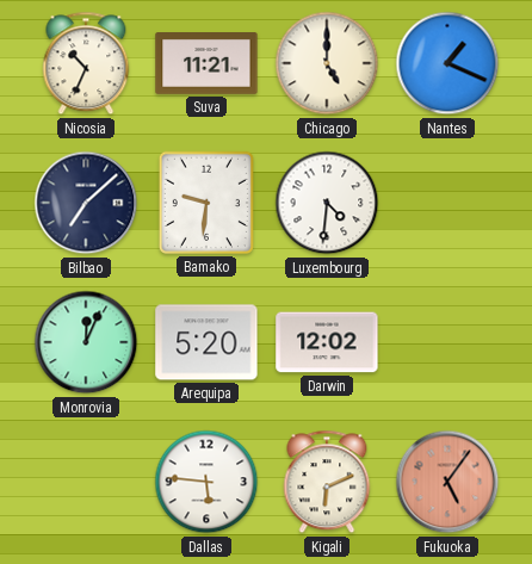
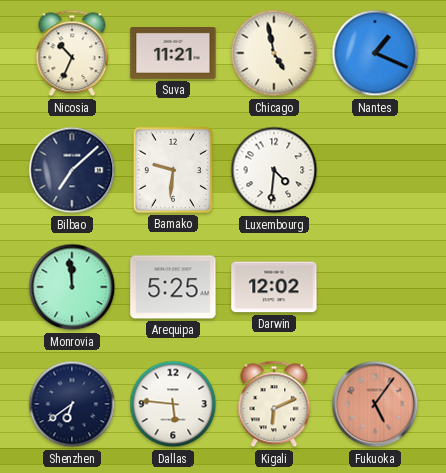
Chicago: 5:00 -> 4:58 (274, 53)
Monrovia: 12:04 -> 11:59 (72, 287)
Arequipa: 5:20 -> 5:25 (173, 287)
Shenzhen: none -> 6:39 (72, 404)
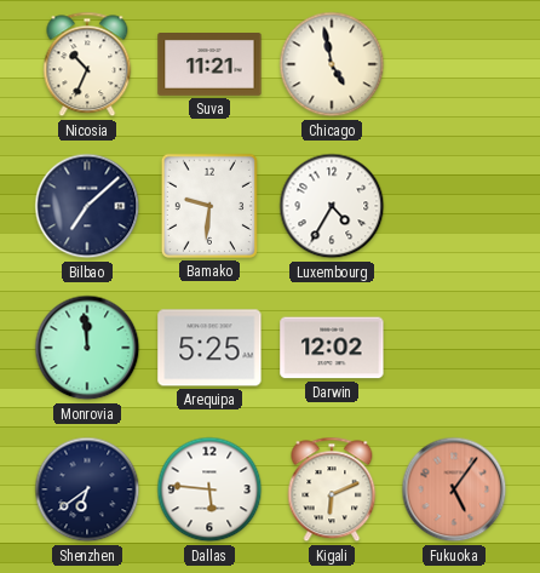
Nantes: 1:19 -> none (375, 53)
Luxembourg: 4:31 -> 4:35 (332, 206)
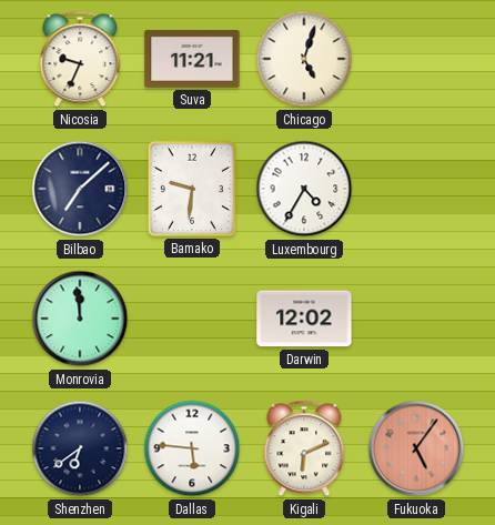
Nicosia: 10:34 -> 9:34 (80, 59)
Chicago: 4:58 -> 5:03 (304, 59)
Arequipa: 5:25 -> none (209, 348)
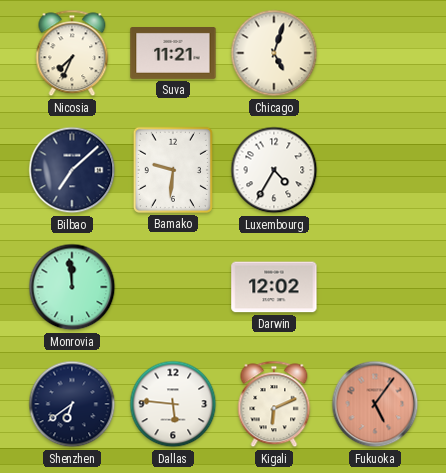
Nicosia: 9:34 -> 7:34 (72, 53)
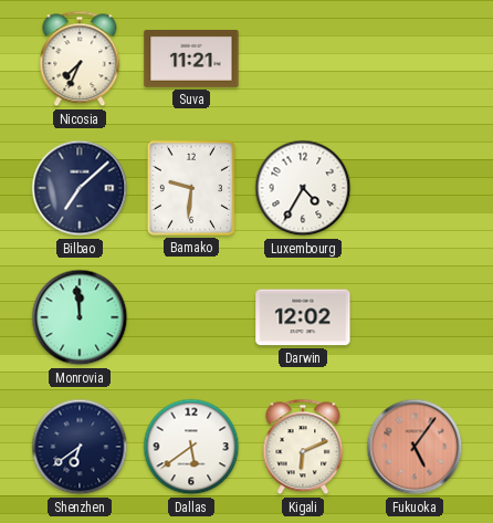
Chicago: 5:03 -> none (274, 53)
Dallas: 5:46 -> 5:39 (191, 447)
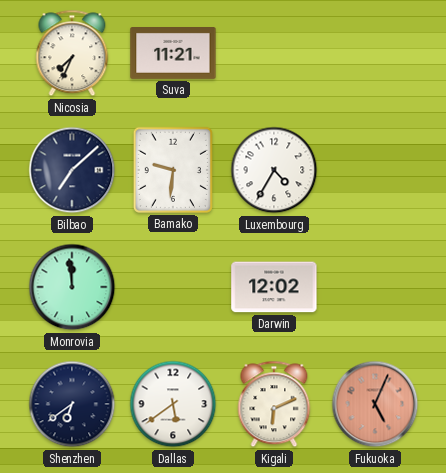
Fukuoka: 5:06 -> 5:04 (375, 404)
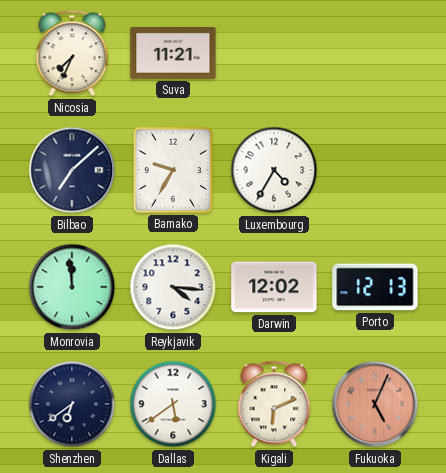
Bamako: 9:31 -> 9:35 (173, 170)
Reykjavik: none -> 4:16 (173, 287)
Porto: none -> 12:13 (375, 287)
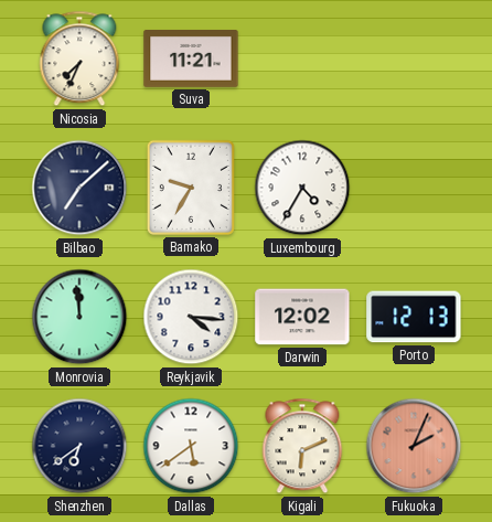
Fukuoka: 5:04 -> 2:04 (414, 446)
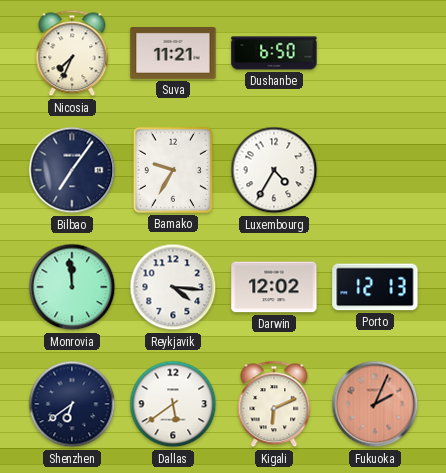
Dushanbe: none -> 6:50 (274, 53)
Bilbao: 7:08 -> 7:06 (72, 170)
